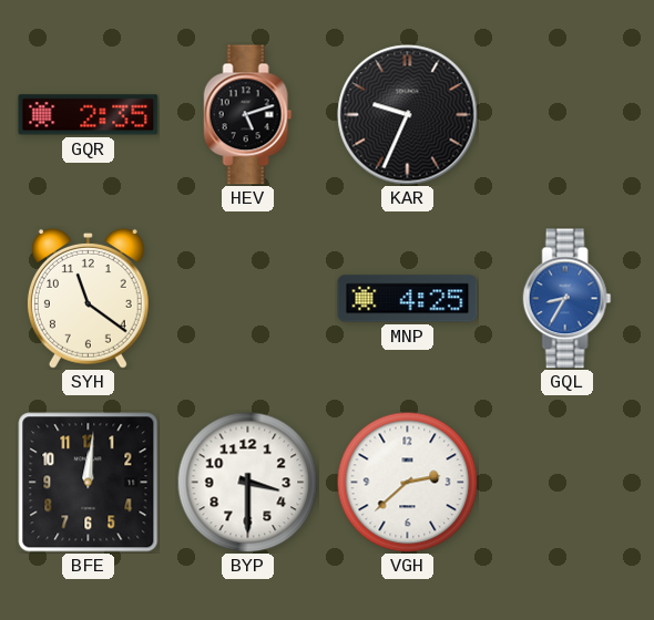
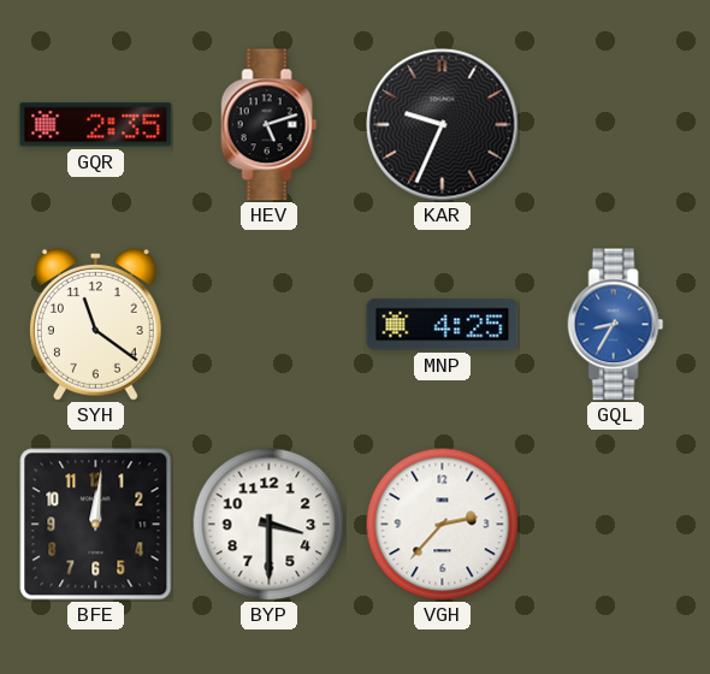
VGH: 2:38 -> 2:37 (442, 524)
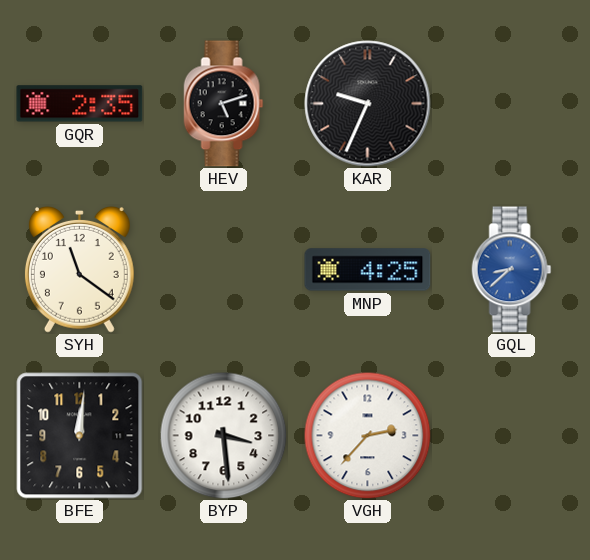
GQL: 8:35 -> 8:38 (512, 270)
BYP: 3:30 -> 3:29 (223, 435)
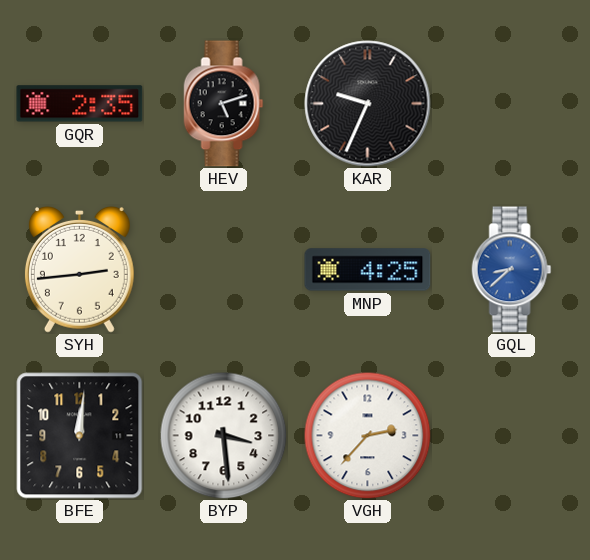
SYH: 11:21 -> 2:44 (79, 269)
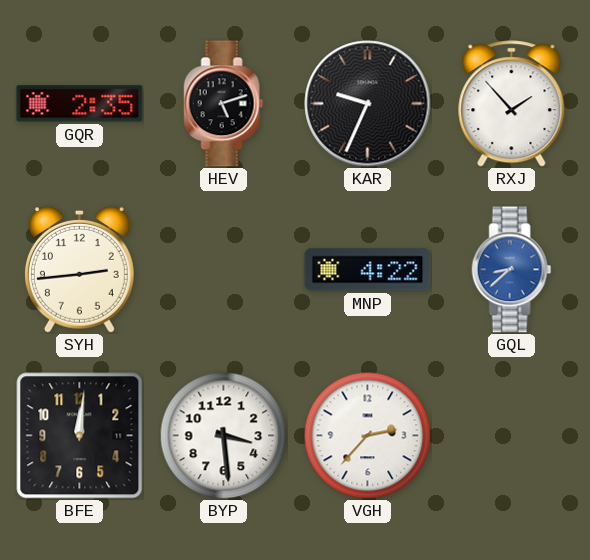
RXJ: none -> 1:53 (512, 104)
MNP: 4:25 -> 4:22 (368, 270)
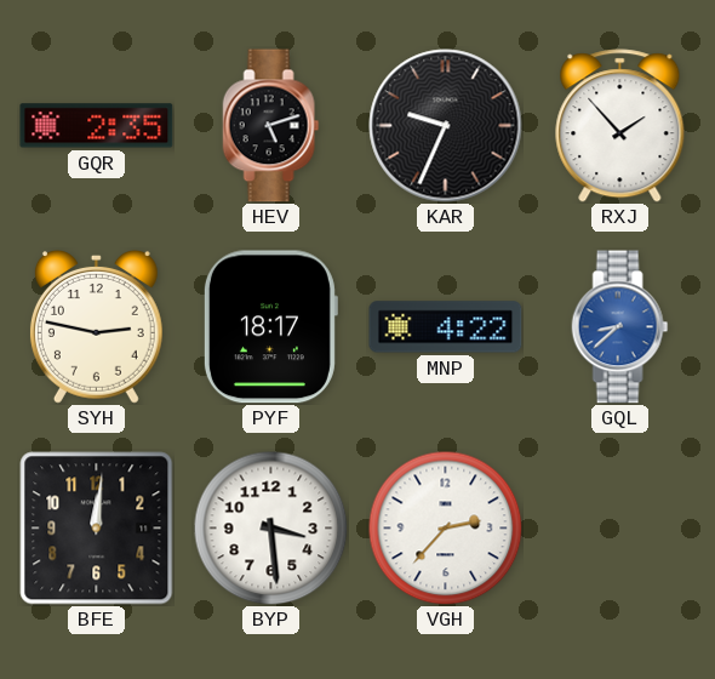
SYH: 2:44 -> 2:47 (96, 326)
PYF: none -> 18:17 (270, 327)
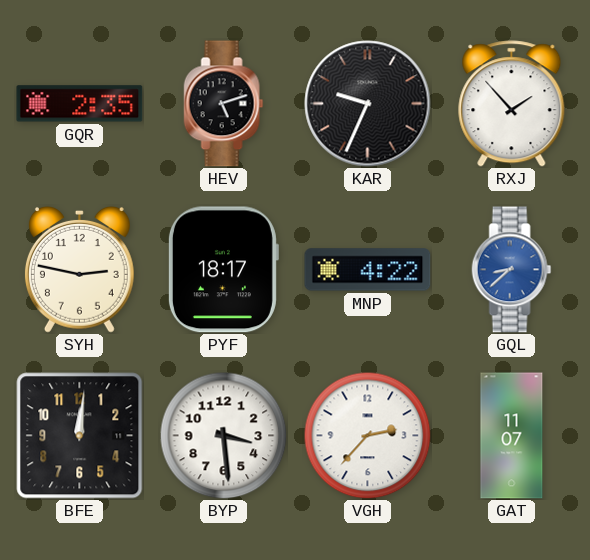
GAT: none -> 11:07 (512, 436)
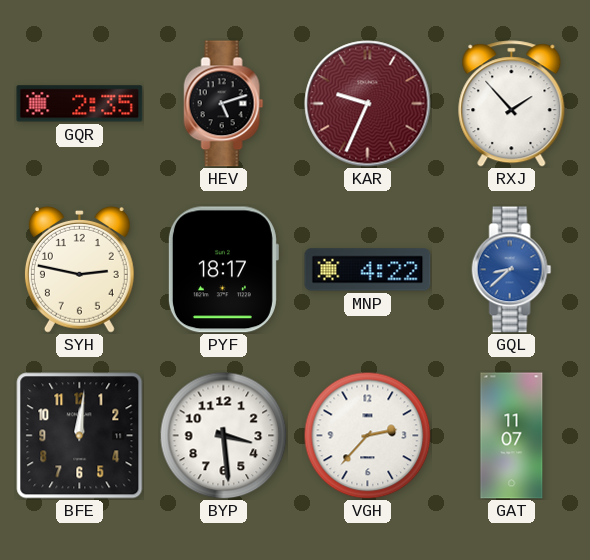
KAR dial: black -> burgundy (368, 104)
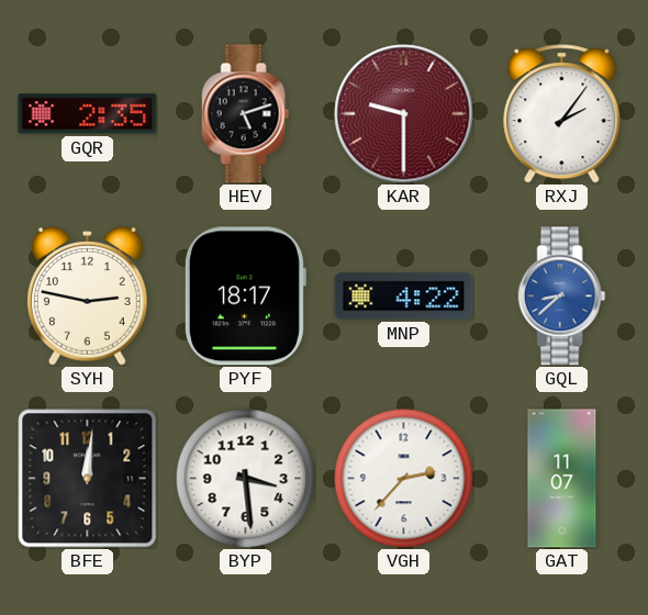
KAR: 9:34 -> 9:30 (404, 114)
RXJ: 1:53 -> 2:06 (562, 114)
